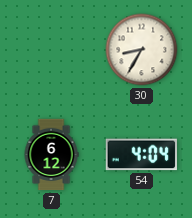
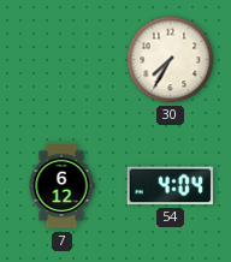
30: 8:35 -> 7:35 (171, 60)
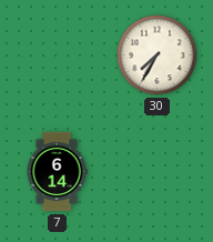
7: 6:12 -> 6:14 (57, 172)
54: 4:04 -> none (170, 186)
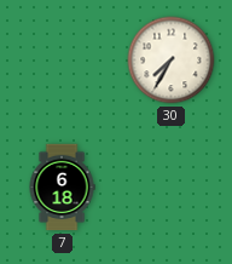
7: 6:14 -> 6:18 (62, 188)
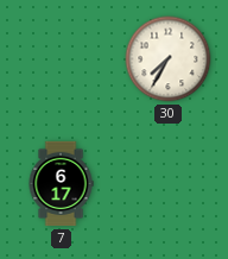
7: 6:18 -> 6:17 (61, 184)
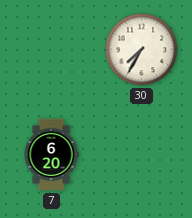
7: 6:17 -> 6:20 (51, 155)
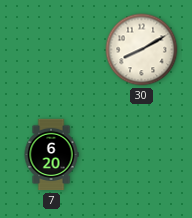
30: 7:35 -> 8:10 (142, 50)
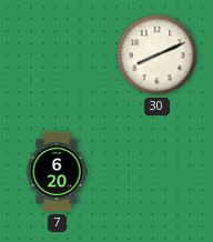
30: 8:10 -> 8:11 (158, 56)
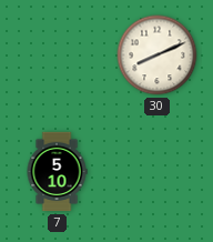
7: 6:20 -> 5:10 (57, 172)
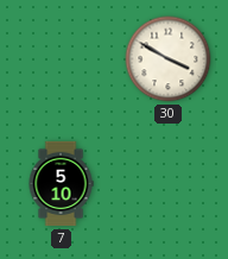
30: 8:11 -> 3:50 (169, 59)
